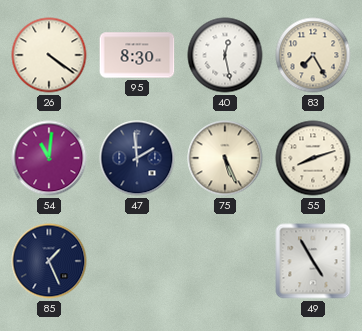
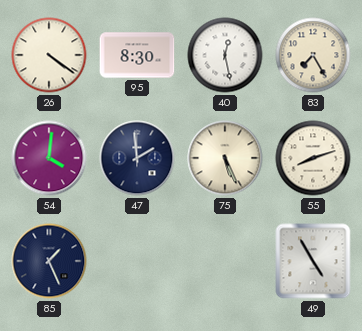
54: 11:01 -> 4:01 (49, 158)
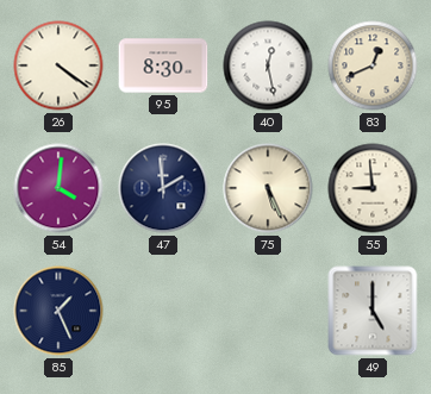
83: 7:25 -> 12:41 (373, 65)
55: 8:12 -> 8:59 (373, 188)
49: 4:55 -> 5:00 (373, 311)
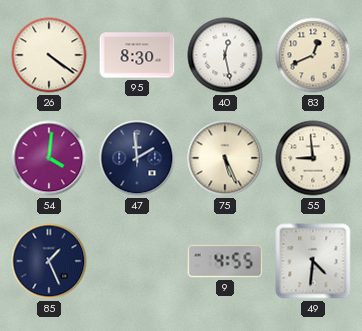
9: none -> 4:55 (225, 261)
49: 5:00 -> 4:31 (313, 261)
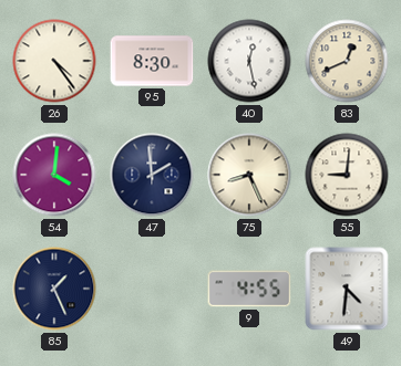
26: 4:21 -> 4:24 (54, 61)
75: 5:26 -> 8:26 (249, 175)
55: 8:59 -> 9:01 (347, 175)
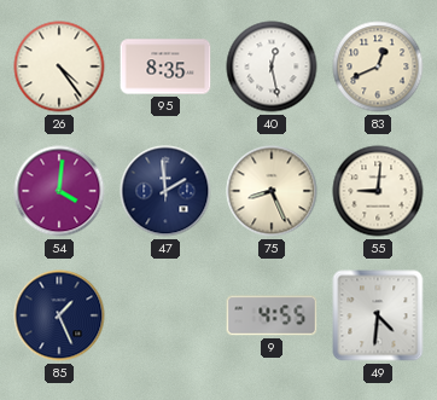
95: 8:30 -> 8:35 (165, 66)
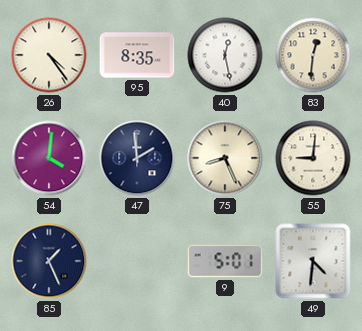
83: 12:41 -> 12:31 (313, 55)
9: 4:55 -> 5:01 (225, 261)
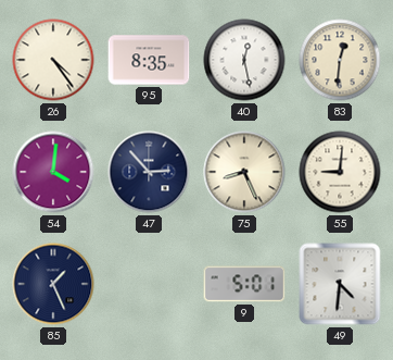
47: 1:59 -> 2:53 (149, 172)
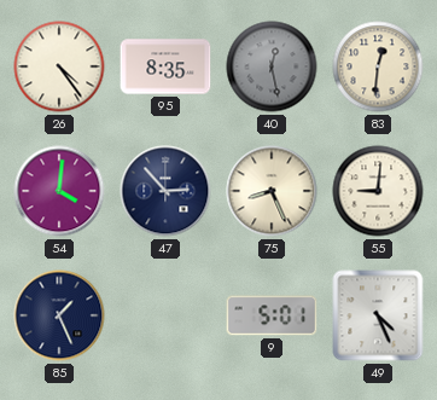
40 dial: white -> grey (272, 66)
49: 4:31 -> 4:26 (378, 315)
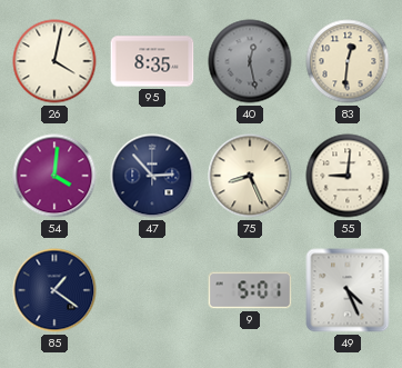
26: 4:24 -> 4:02 (54, 61)
85: 1:26 -> 1:21 (54, 290)
